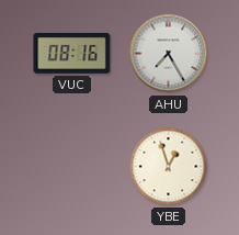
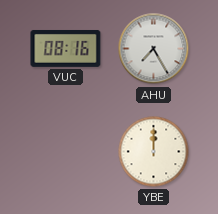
YBE: 12:57 -> 12:00 (154, 152)
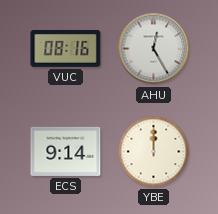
AHU: 7:25 -> 12:25 (154, 49)
ECS: none -> 9:14 (66, 151)
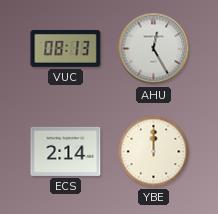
VUC: 08:16 -> 08:13 (66, 49)
ECS: 9:14 -> 2:14 (66, 151)
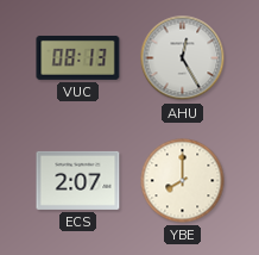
ECS: 2:14 -> 2:07 (78, 180)
YBE: 12:00 -> 8:00 (183, 181)
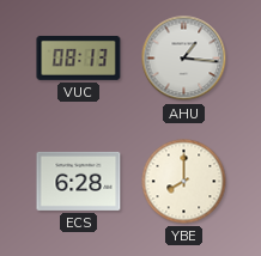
AHU: 12:25 -> 1:16 (184, 59)
ECS: 2:07 -> 6:28 (79, 181)
